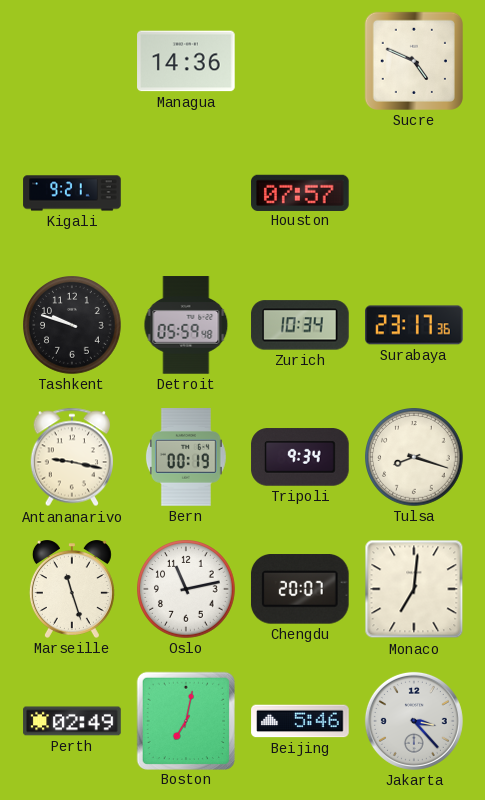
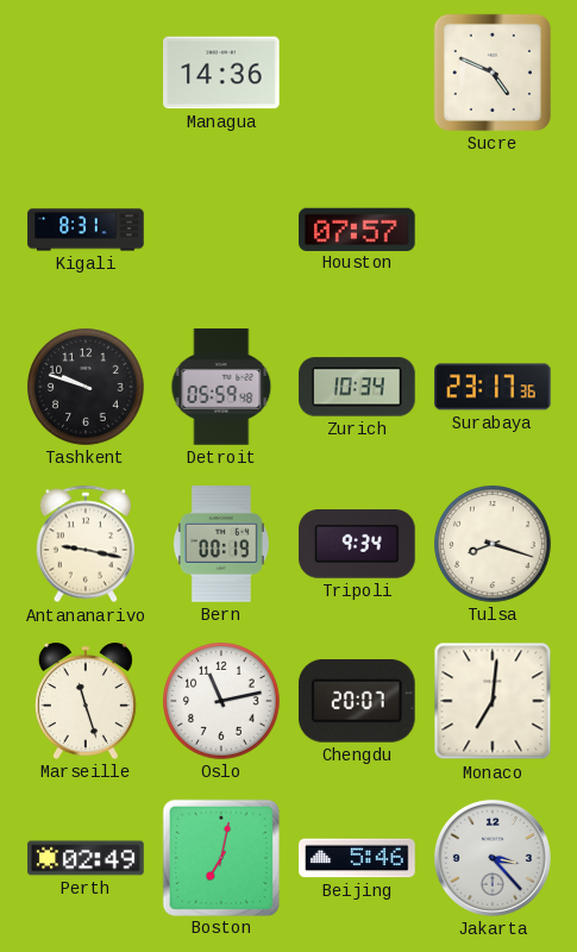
Kigali: 9:21 -> 8:31 (86, 230)
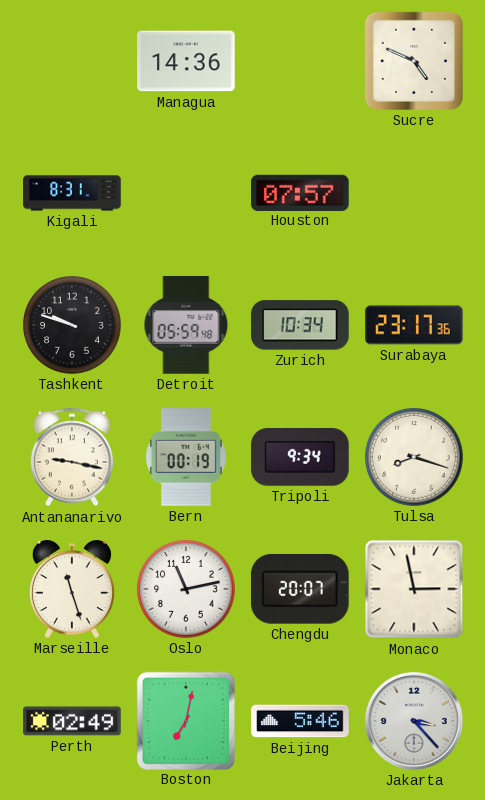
Monaco: 7:01 -> 2:58 (414, 589)
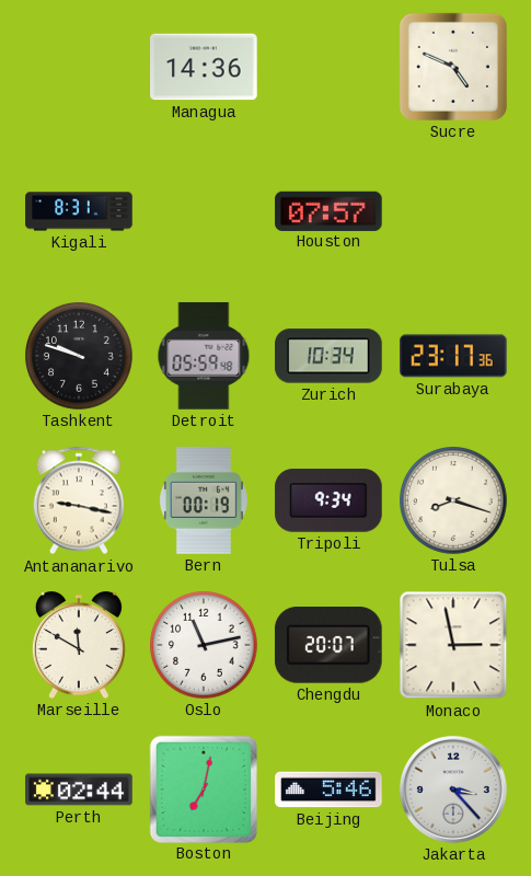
Marseille: 11:27 -> 11:50 (79, 645)
Perth: 02:49 -> 02:44 (79, 789)
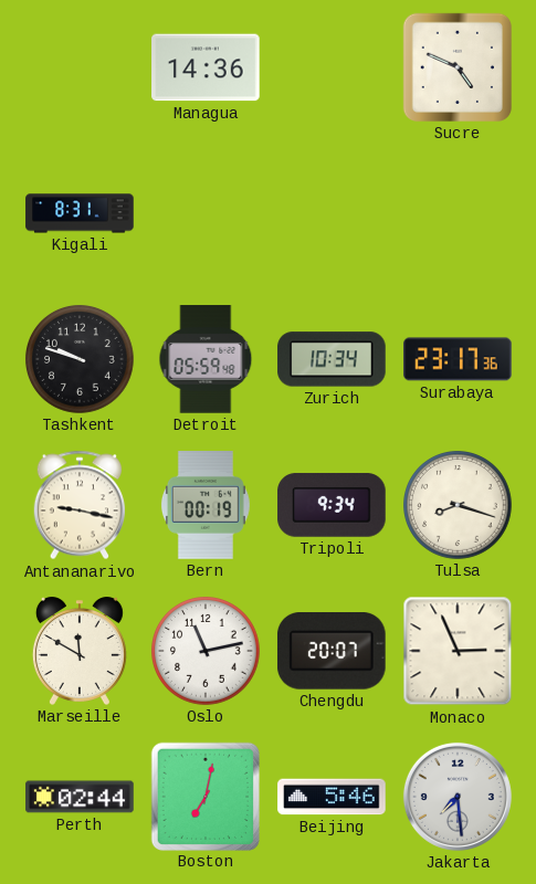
Houston: 07:57 -> none (328, 210)
Monaco: 2:58 -> 2:56 (458, 651)
Jakarta: 3:23 -> 7:29 (458, 797)
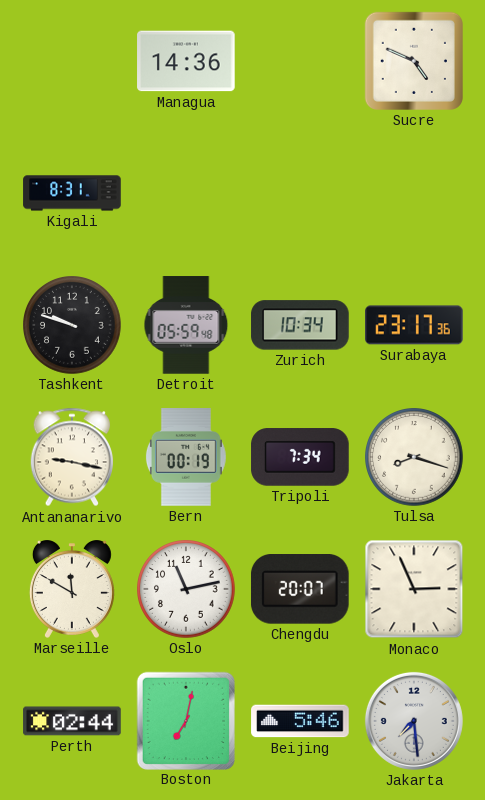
Tripoli: 9:34 -> 7:34 (300, 457)
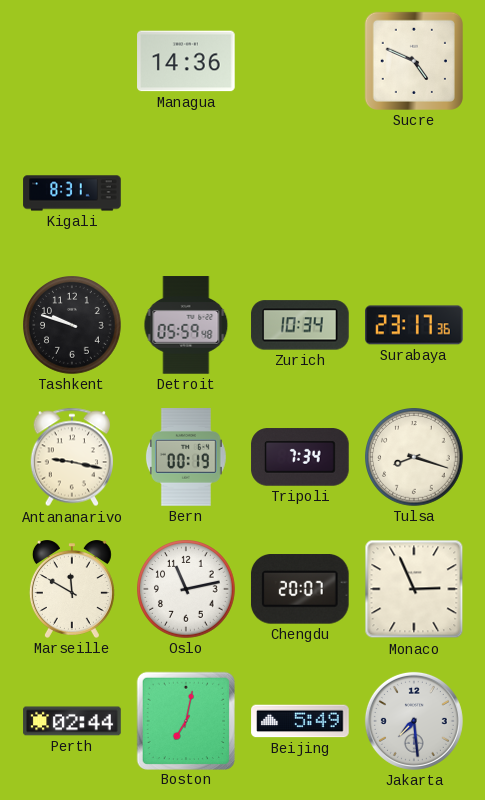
Beijing: 5:46 -> 5:49 (300, 721)
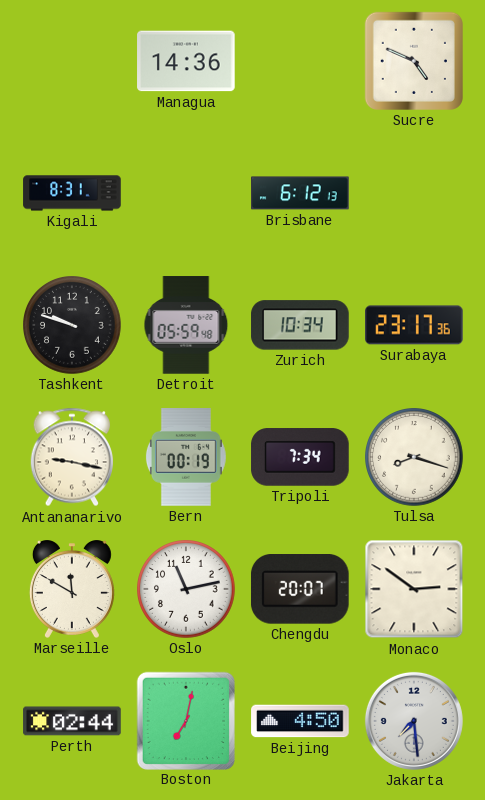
Brisbane: none -> 6:12 (300, 193)
Monaco: 2:56 -> 2:51 (414, 589)
Beijing: 5:49 -> 4:50 (300, 721)
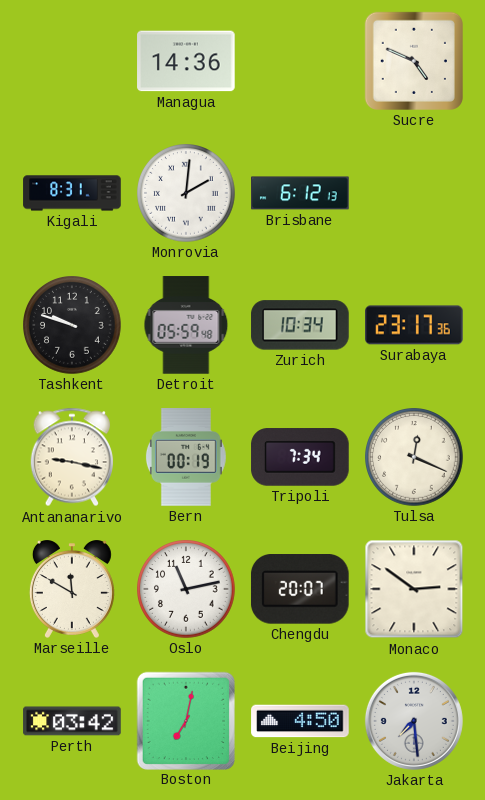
Monrovia: none -> 2:01 (187, 194)
Tulsa: 8:18 -> 12:19 (415, 458)
Perth: 02:44 -> 03:42 (72, 721)
